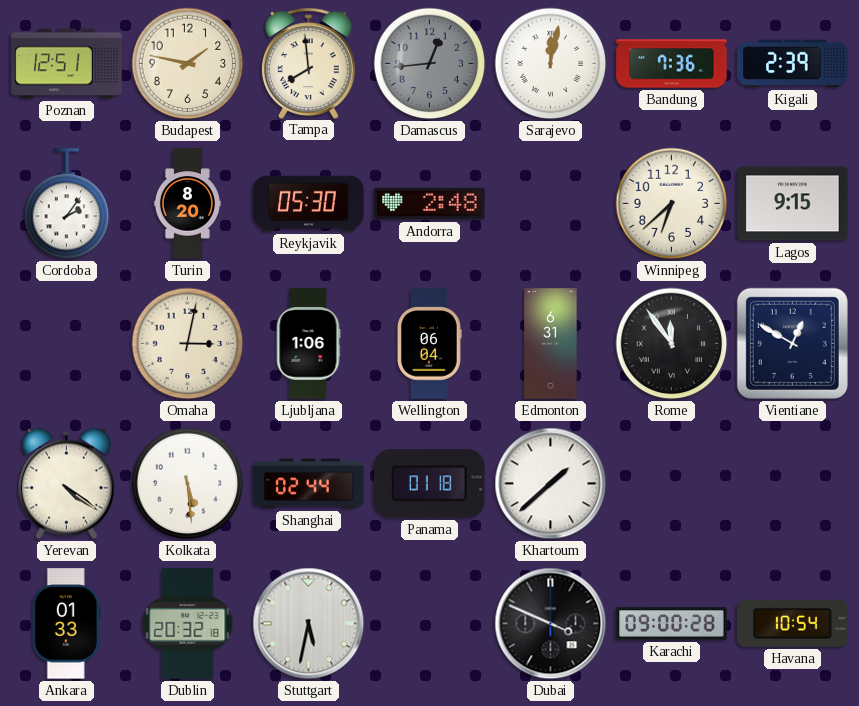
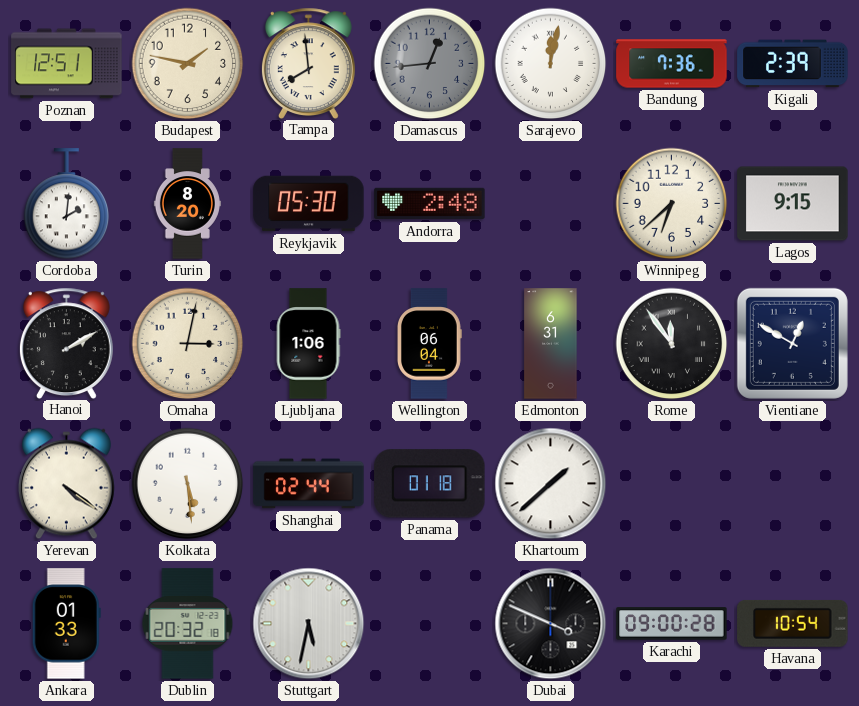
Cordoba: 2:06 -> 2:01 (67, 204)
Hanoi: none -> 2:10 (66, 343)
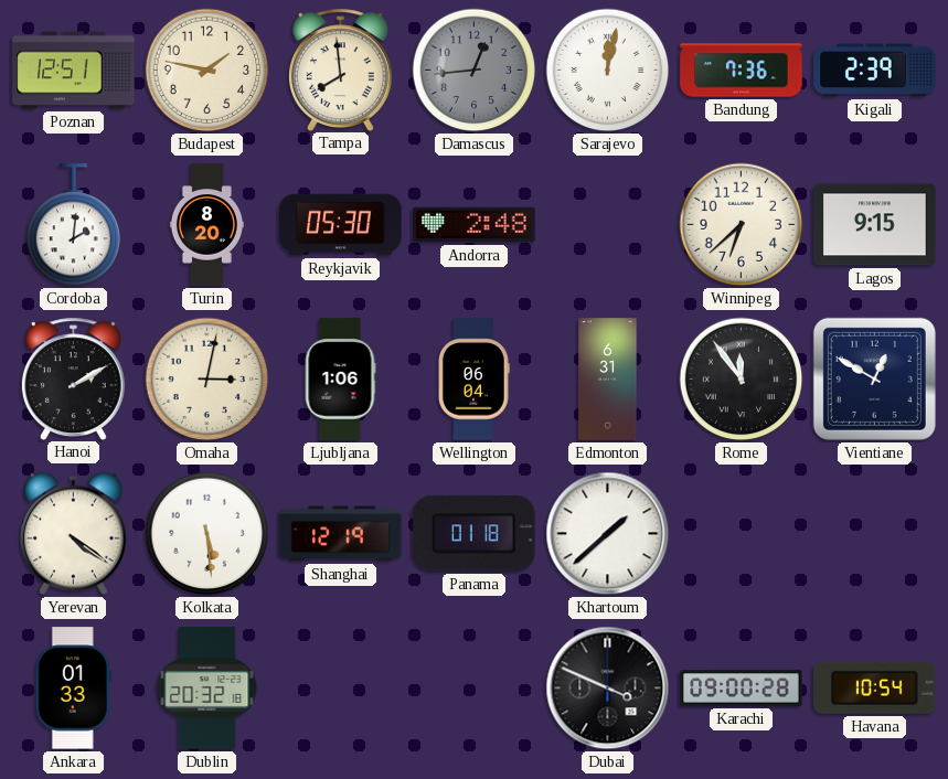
Shanghai: 02:44 -> 12:19 (341, 534)
Stuttgart: 5:32 -> none (309, 624)
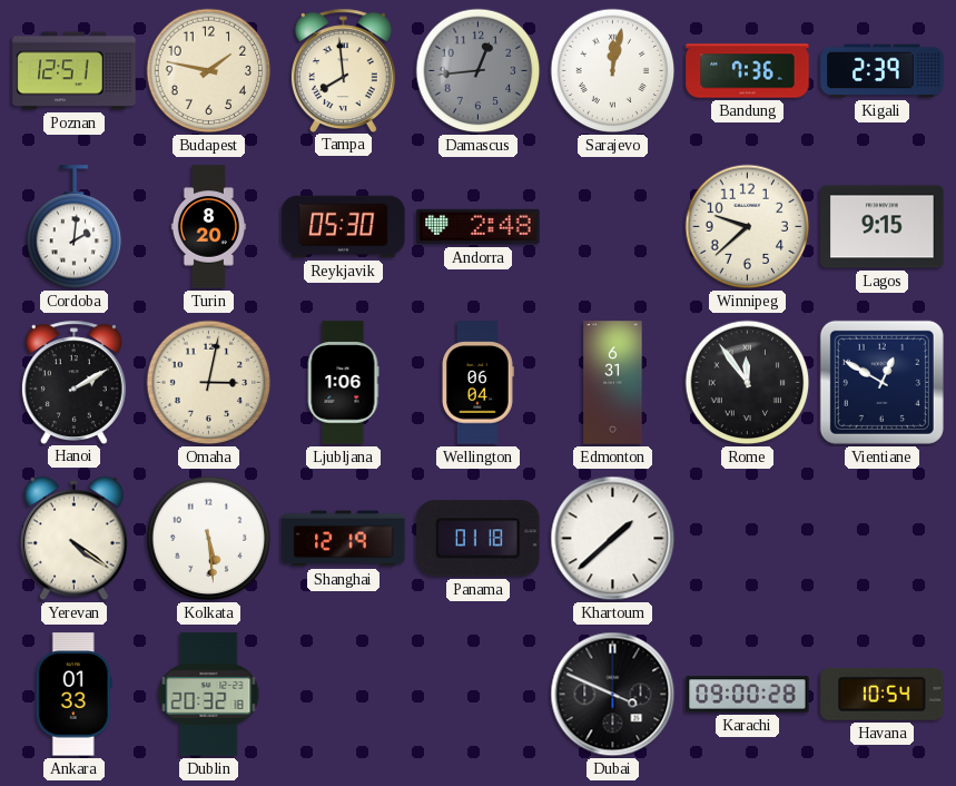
Winnipeg: 6:38 -> 9:38 (748, 227)
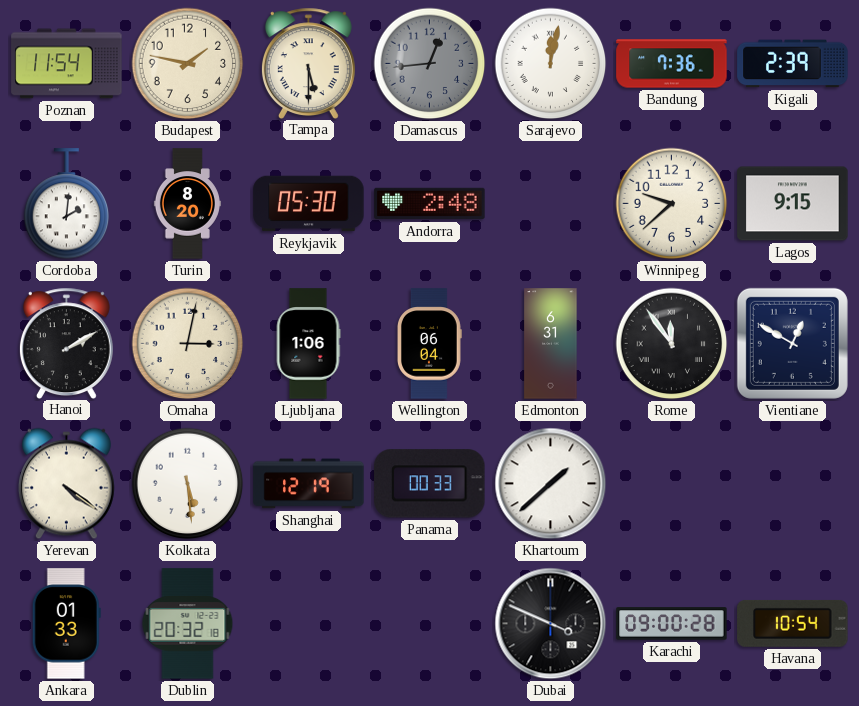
Poznan: 12:51 -> 11:54 (67, 64)
Tampa: 7:59 -> 5:30 (308, 63)
Panama: 01:18 -> 00:33 (430, 484)
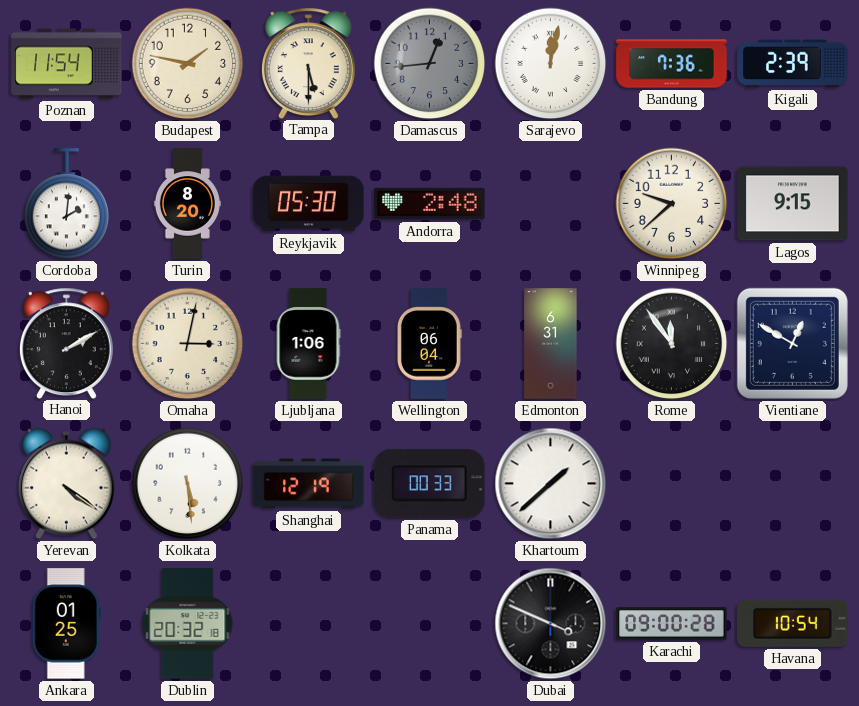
Ankara: 01:33 -> 01:25 (66, 624)
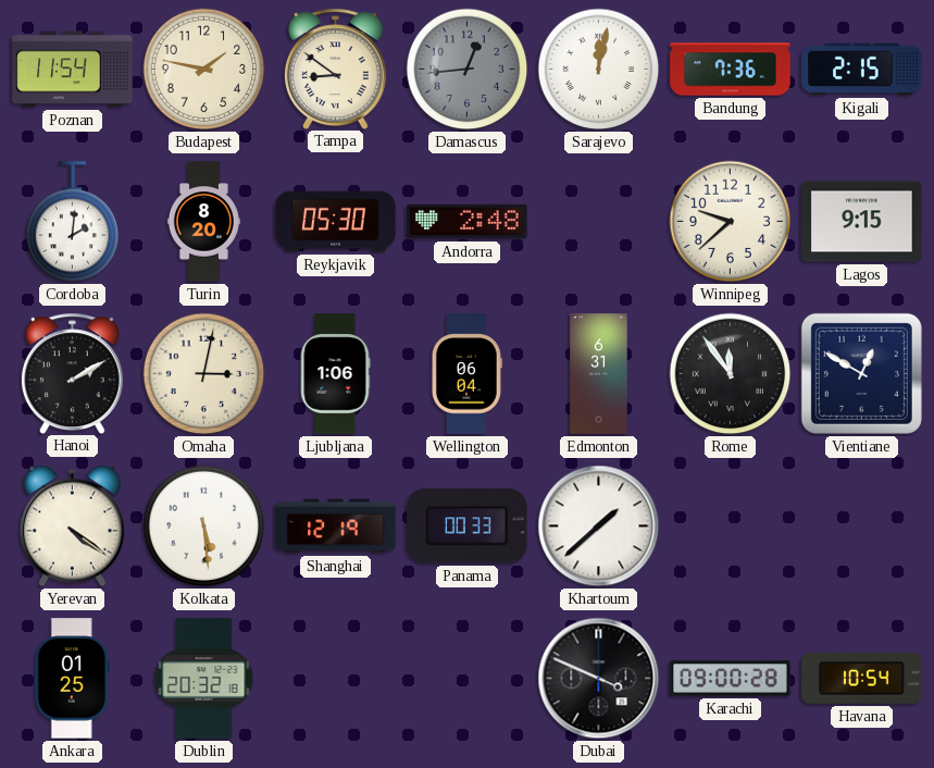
Tampa: 5:30 -> 8:51 (335, 69)
Kigali: 2:39 -> 2:15 (862, 70)
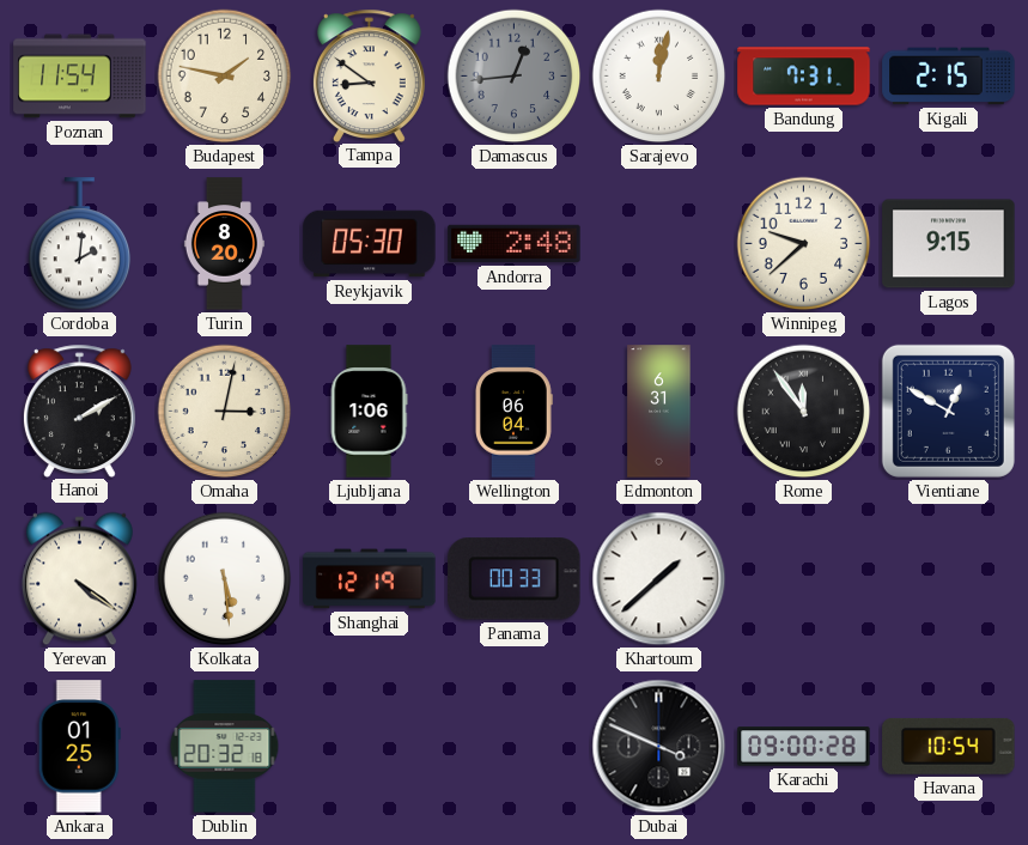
Bandung: 7:36 -> 7:31 (804, 77)
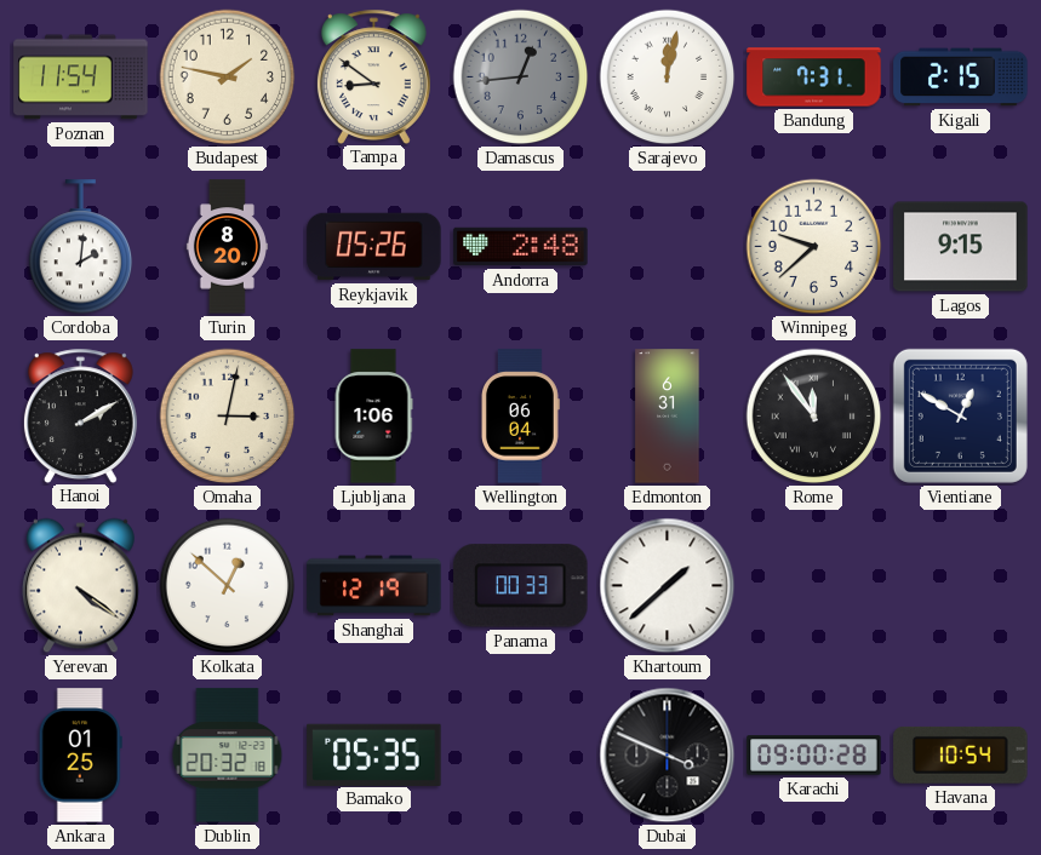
Reykjavik: 05:30 -> 05:26 (374, 247)
Kolkata: 5:29 -> 12:52 (228, 586)
Bamako: none -> 05:35 (374, 754)
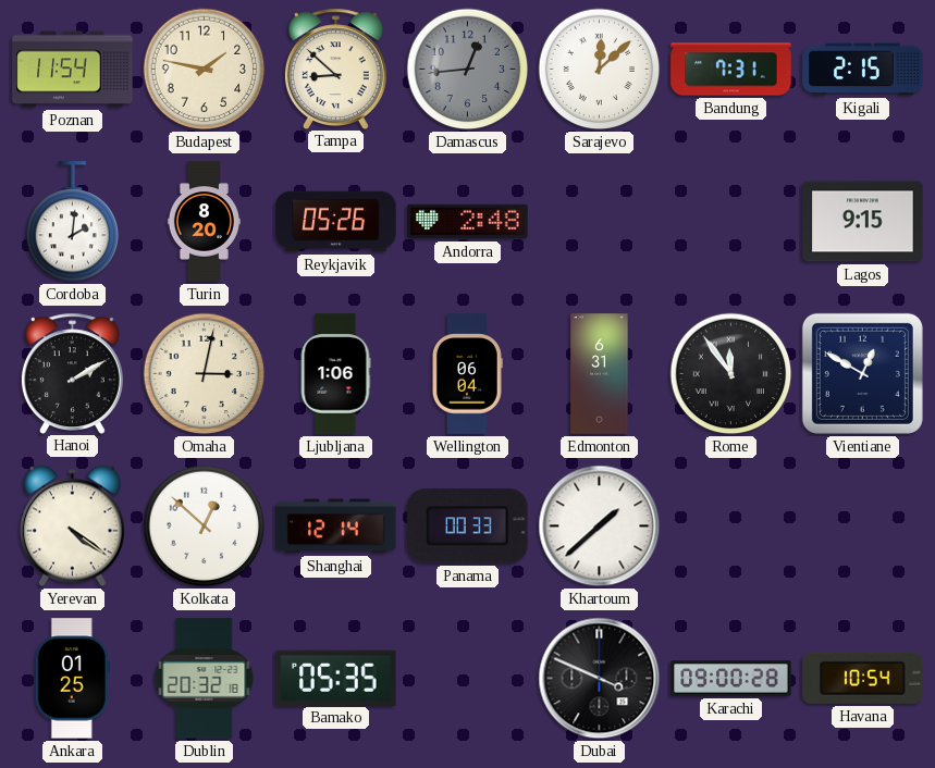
Tampa: 8:51 -> 8:52 (335, 69)
Sarajevo: 12:02 -> 12:08 (600, 70)
Winnipeg: 9:38 -> none (814, 247)
Shanghai: 12:19 -> 12:14 (336, 527)
